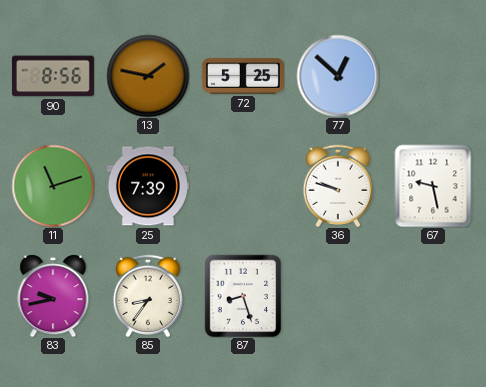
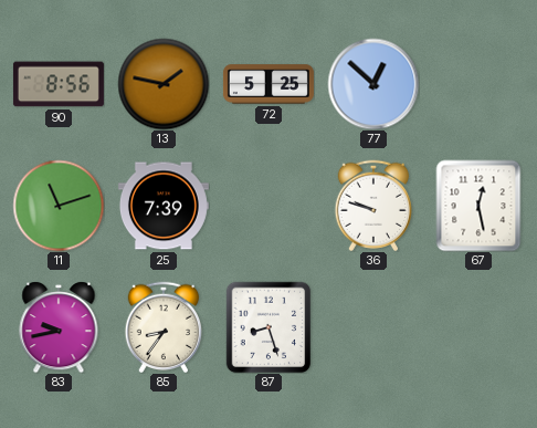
67: 9:28 -> 12:28 (478, 206)
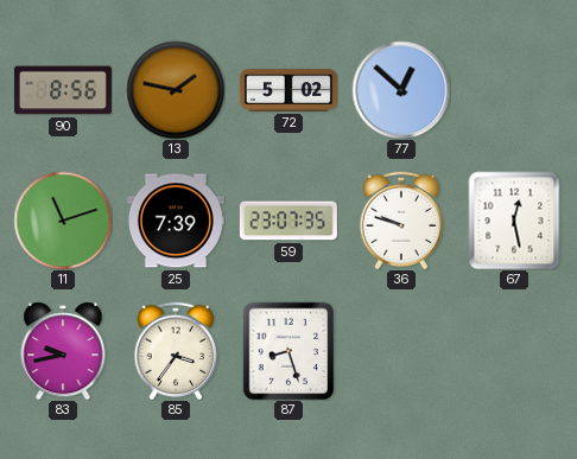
72: 5:25 -> 5:02 (288, 90)
59: none -> 23:07 (288, 221)
85: 8:36 -> 3:36 (176, 350)
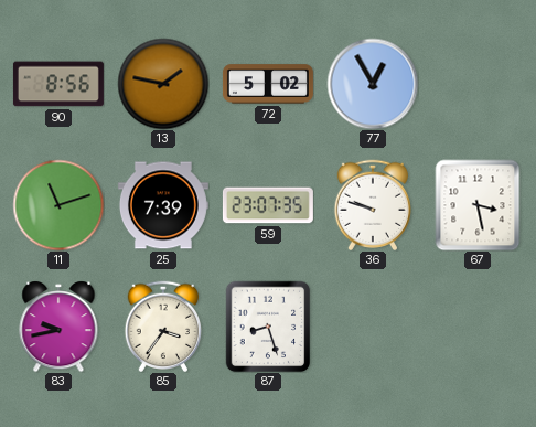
77: 12:52 -> 12:55 (373, 84)
67: 12:28 -> 3:28 (478, 205)
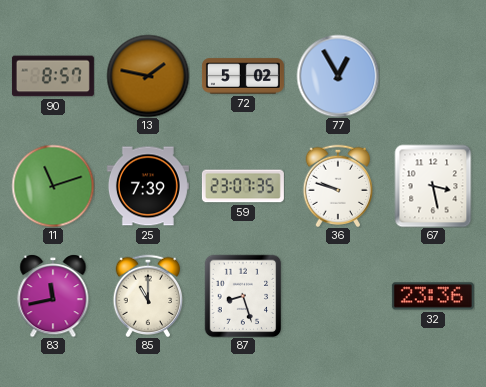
90: 8:56 -> 8:57 (53, 76)
83: 9:43 -> 11:43 (53, 296)
85: 3:36 -> 11:00 (148, 295)
32: none -> 23:36 (433, 296)
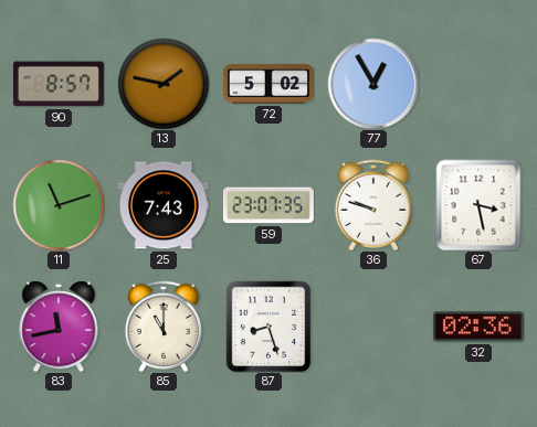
25: 7:39 -> 7:43 (164, 205)
32: 23:36 -> 02:36 (478, 327)
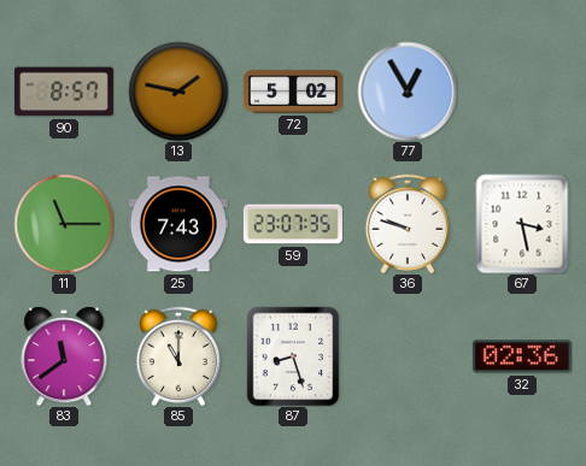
11: 11:12 -> 11:15 (64, 224)
83: 11:43 -> 11:39 (64, 356)
